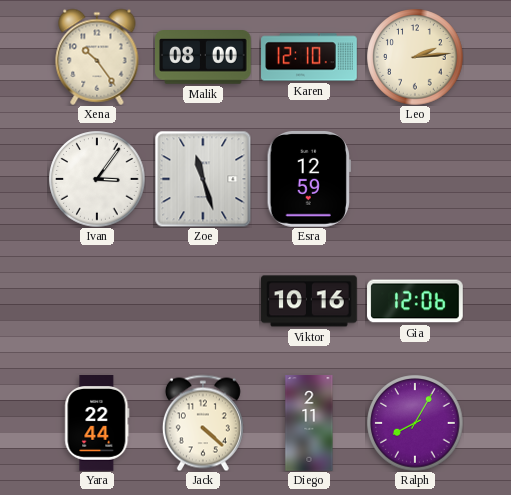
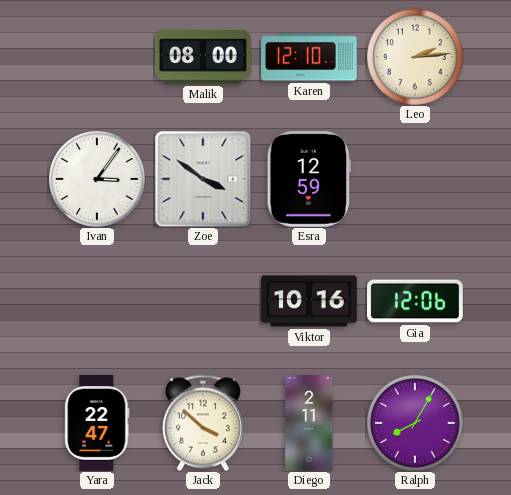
Xena: 10:24 -> none (97, 57)
Zoe: 11:27 -> 3:51 (203, 179)
Yara: 22:44 -> 22:47 (97, 423)
Jack: 4:22 -> 3:52 (203, 423)
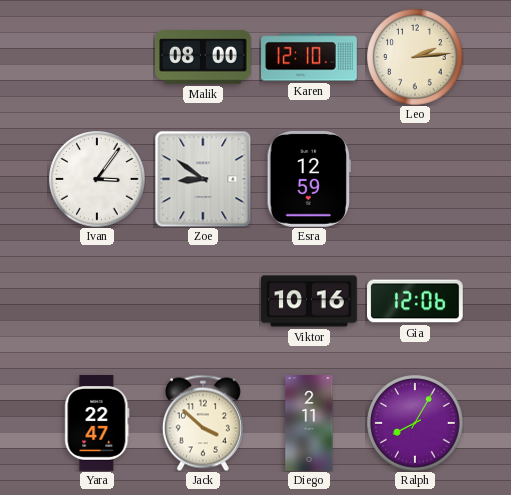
Zoe: 3:51 -> 8:51 (203, 179)
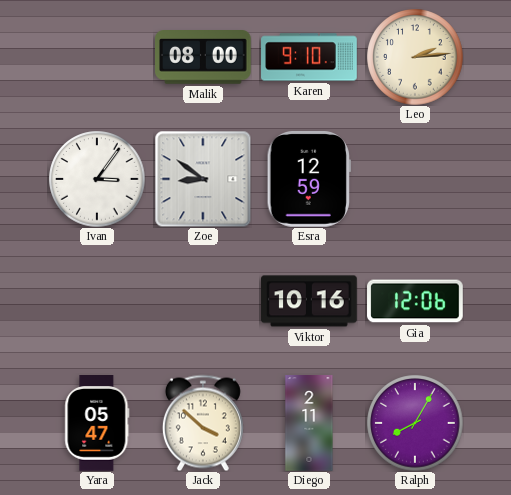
Karen: 12:10 -> 9:10 (309, 57)
Yara: 22:47 -> 05:47 (97, 423)
